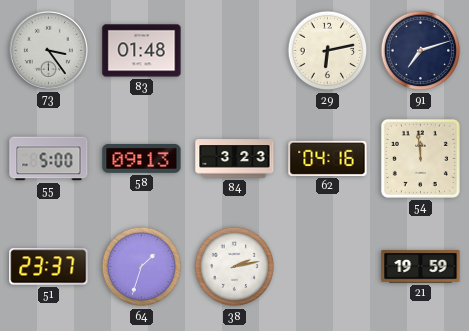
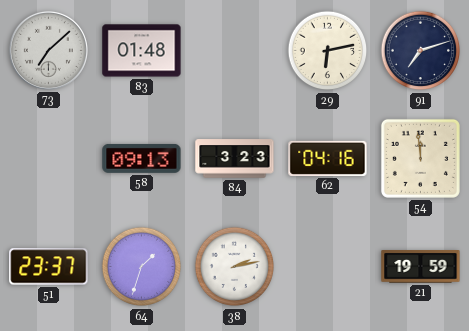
73: 3:24 -> 7:08 (48, 50)
55: 5:00 -> none (49, 159)
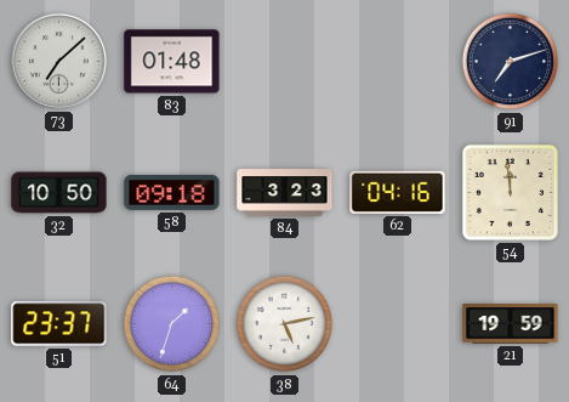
29: 6:13 -> none (328, 51)
32: none -> 10:50 (59, 193)
58: 09:13 -> 09:18 (172, 192)
38: 2:13 -> 5:13 (285, 324)
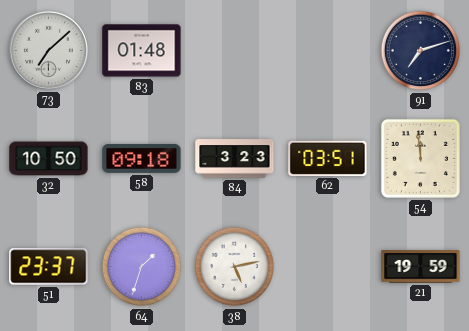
62: 04:16 -> 03:51 (328, 158)
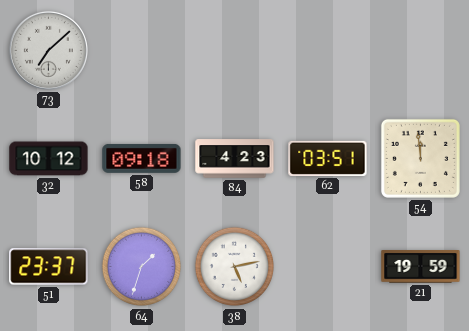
83: 01:48 -> none (142, 51)
91: 7:12 -> none (421, 51)
32: 10:50 -> 10:12 (49, 159)
84: 3:23 -> 4:23 (235, 159)
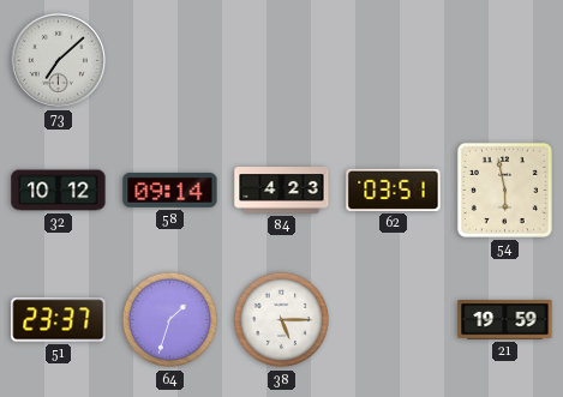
58: 09:18 -> 09:14 (170, 190)
54: 11:59 -> 5:58 (504, 190)
38: 5:13 -> 5:15 (282, 320)
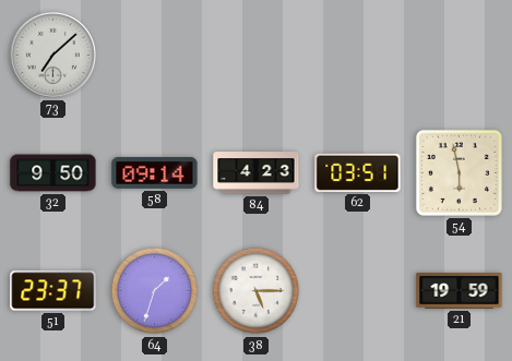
32: 10:12 -> 9:50 (53, 173)
